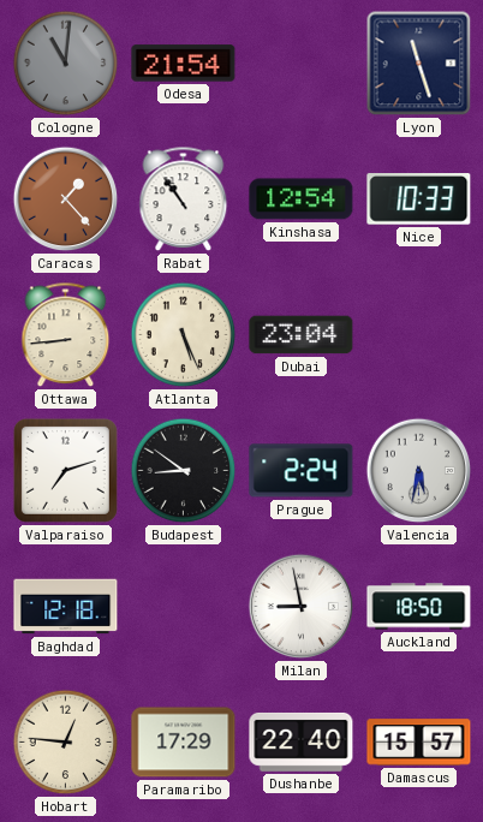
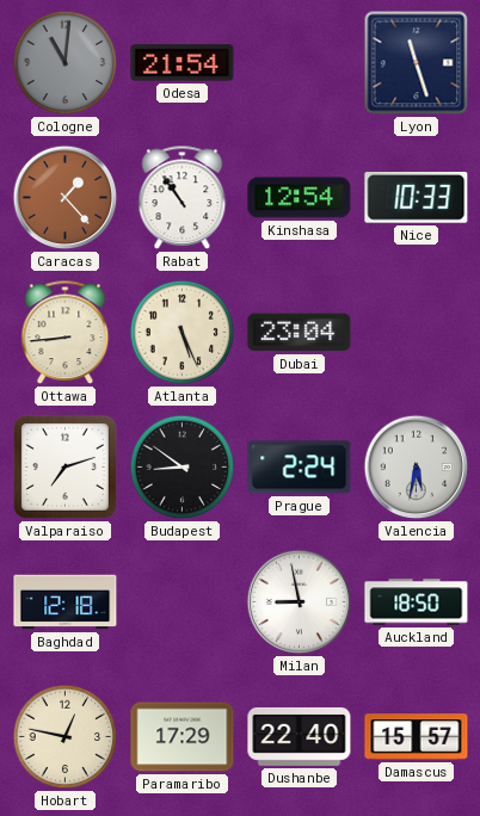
Hobart: 12:46 -> 12:47 (66, 737)
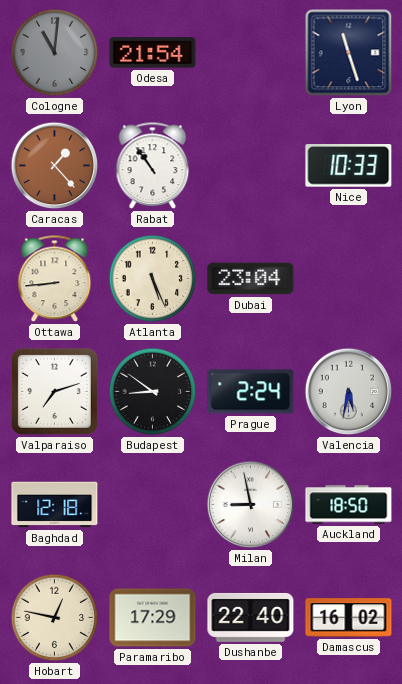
Kinshasa: 12:54 -> none (300, 198)
Damascus: 15:57 -> 16:02 (349, 618)
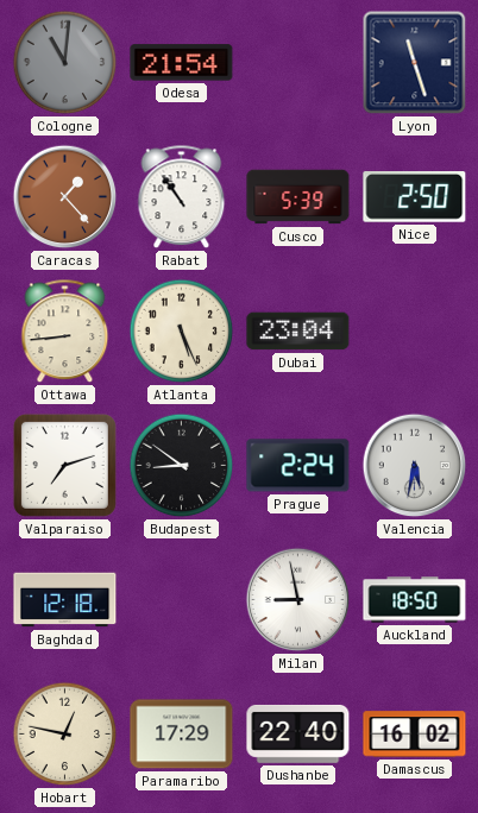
Cusco: none -> 5:39 (298, 197)
Nice: 10:33 -> 2:50 (415, 197)
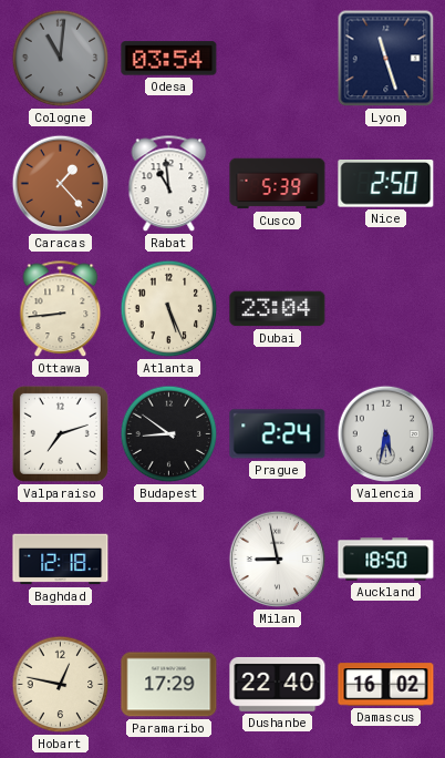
Odesa: 21:54 -> 03:54 (169, 59)
Rabat: 10:54 -> 10:59 (169, 184)
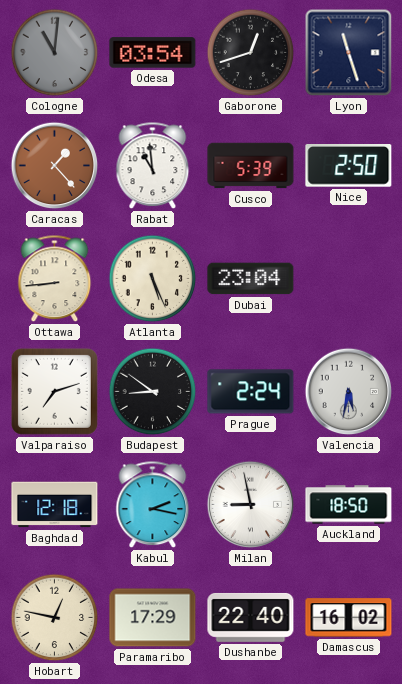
Gaborone: none -> 12:42 (251, 53)
Kabul: none -> 2:17 (153, 505)
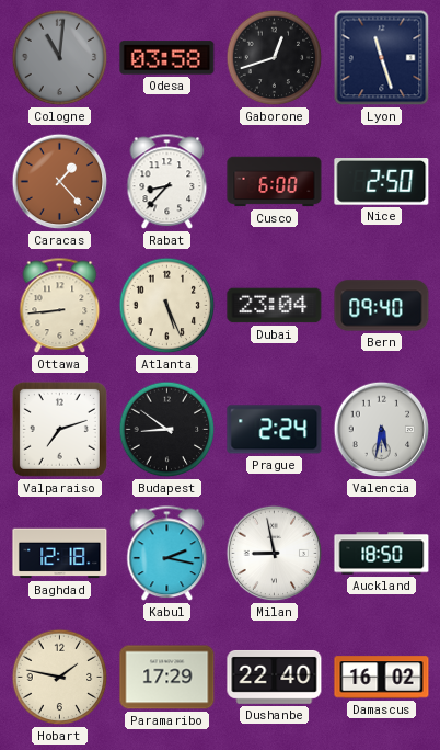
Odesa: 03:54 -> 03:58 (167, 58)
Rabat: 10:59 -> 8:37 (167, 182)
Cusco: 5:39 -> 6:00 (275, 182)
Bern: none -> 09:40 (382, 306)
Hobart: 12:47 -> 1:47 (60, 678)
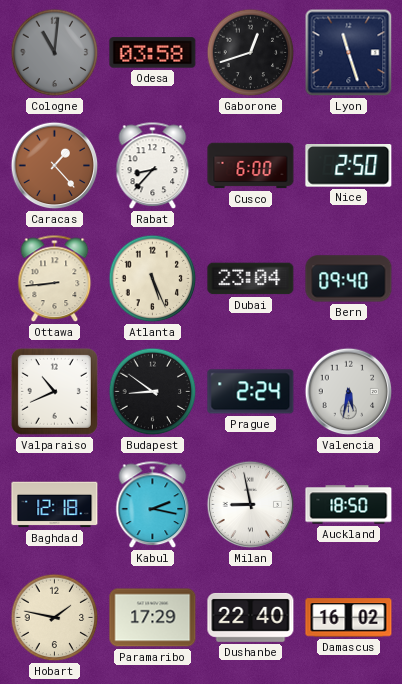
Valparaiso: 7:12 -> 10:41 (54, 391)
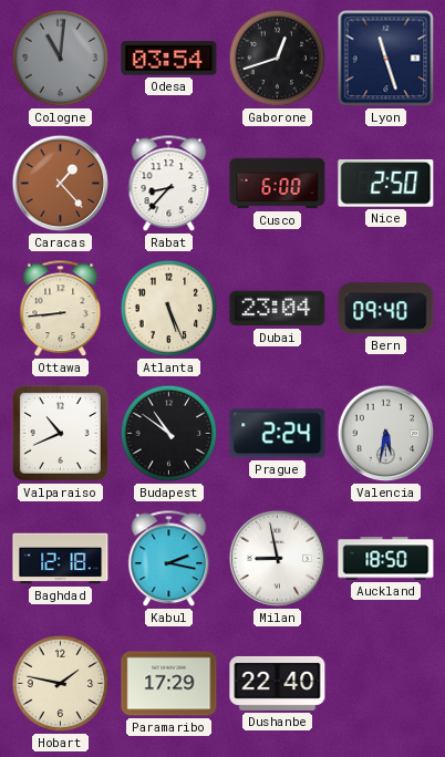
Odesa: 03:58 -> 03:54 (169, 59)
Budapest: 8:51 -> 10:51 (169, 434)
Damascus: 16:02 -> none (349, 618)
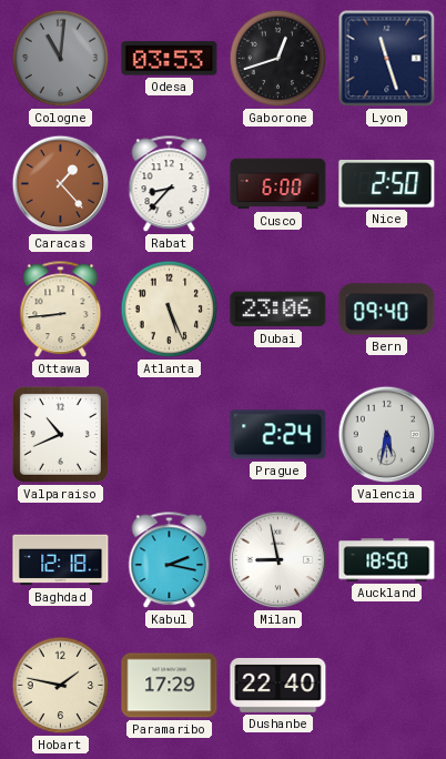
Odesa: 03:54 -> 03:53 (170, 59)
Dubai: 23:04 -> 23:06 (278, 310)
Budapest: 10:51 -> none (169, 434)
